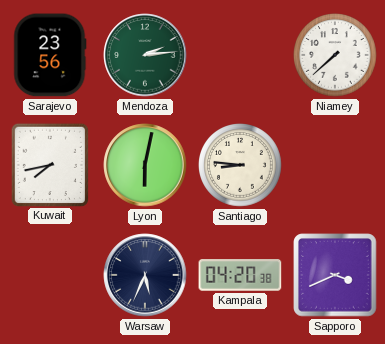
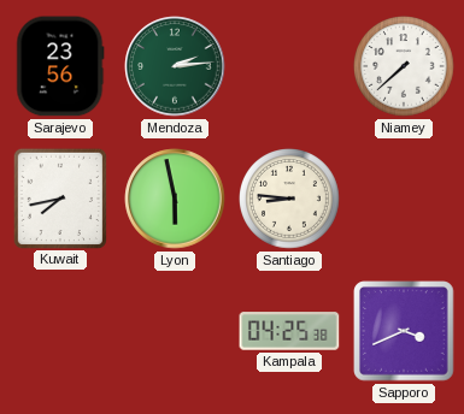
Lyon: 6:02 -> 5:58 (175, 199)
Warsaw: 5:34 -> none (145, 275)
Kampala: 04:20 -> 04:25 (289, 331)
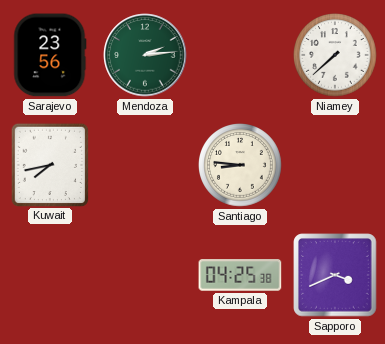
Lyon: 5:58 -> none (175, 199)
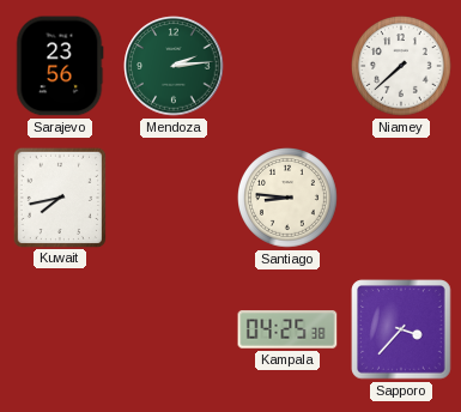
Sapporo: 3:41 -> 3:37 (401, 329)
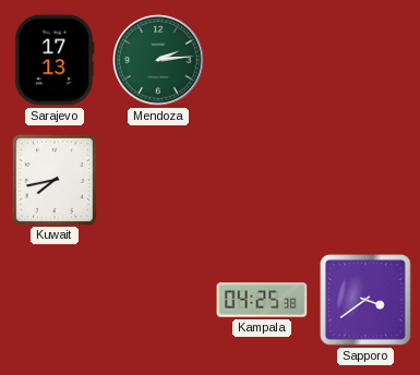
Sarajevo: 23:56 -> 17:13 (55, 60)
Niamey: 7:38 -> none (402, 67)
Santiago: 8:46 -> none (289, 199)
Sapporo: 3:37 -> 3:39 (365, 300)
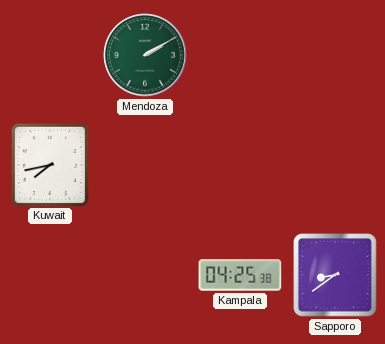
Sarajevo: 17:13 -> none (55, 60)
Mendoza: 2:14 -> 2:10 (145, 55)
Sapporo: 3:39 -> 8:39 (335, 275)
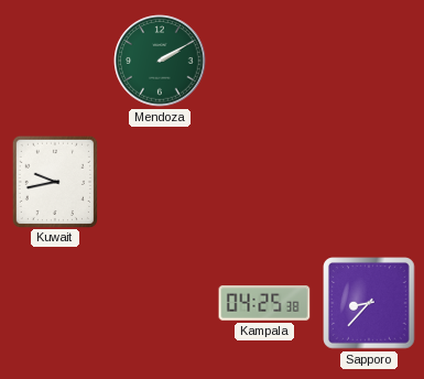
Kuwait: 7:43 -> 9:43 (54, 181)
Sapporo: 8:39 -> 8:37 (369, 303)
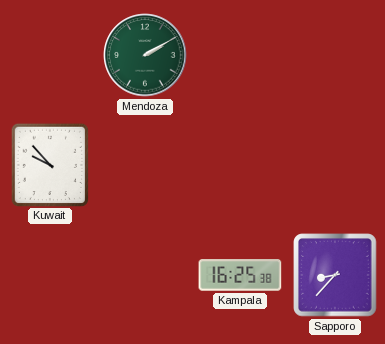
Kuwait: 9:43 -> 9:53 (49, 164)
Kampala: 04:25 -> 16:25 (240, 275)
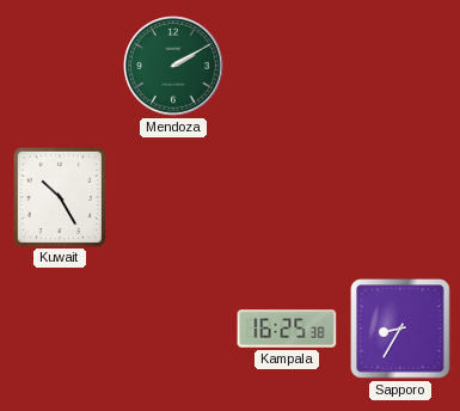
Kuwait: 9:53 -> 10:25 (59, 196)
Sapporo: 8:37 -> 8:35 (400, 329)
